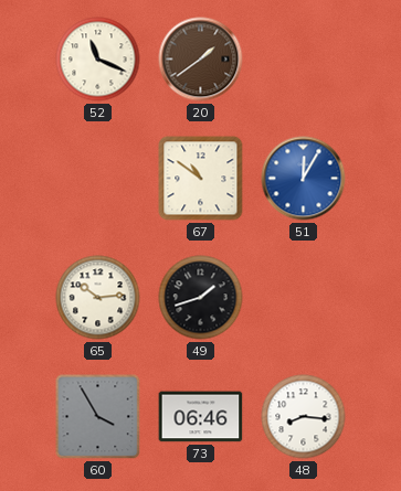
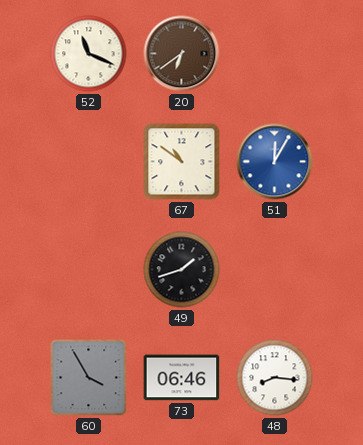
20: 1:39 -> 6:39 (182, 54)
65: 10:14 -> none (98, 298)
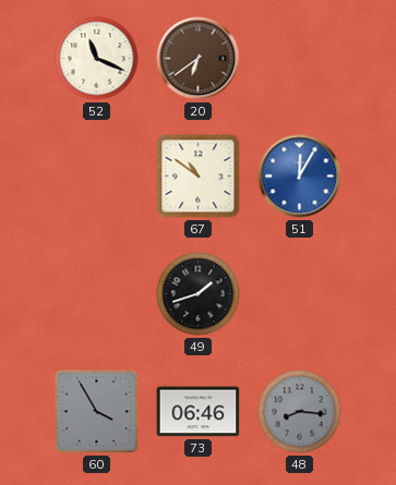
48 dial: white -> grey (300, 412)
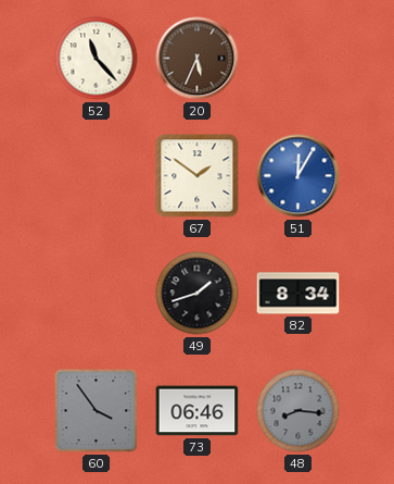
52: 11:19 -> 11:23 (97, 59)
20: 6:39 -> 5:34 (198, 59)
67: 10:51 -> 1:51 (198, 176)
82: none -> 8:34 (298, 294)
60: 3:55 -> 3:54 (97, 411)
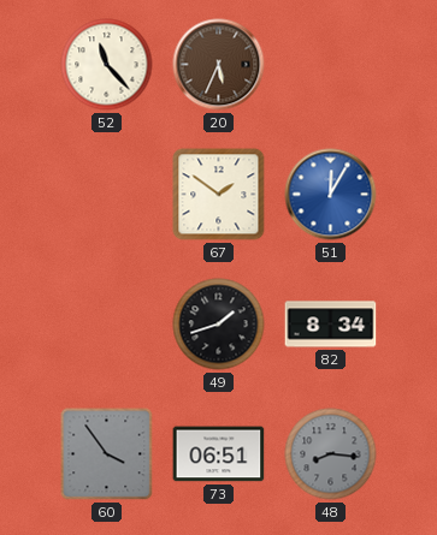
73: 06:46 -> 06:51 (219, 454)
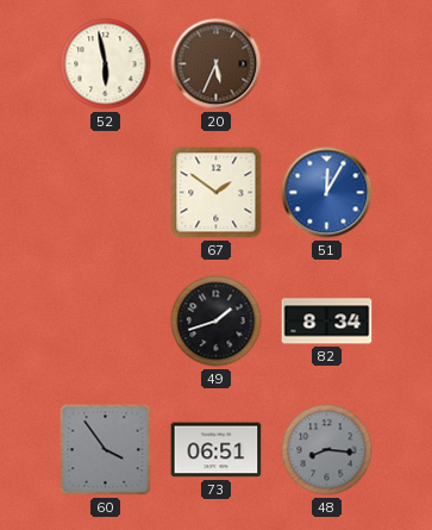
52: 11:23 -> 5:58 (106, 64)
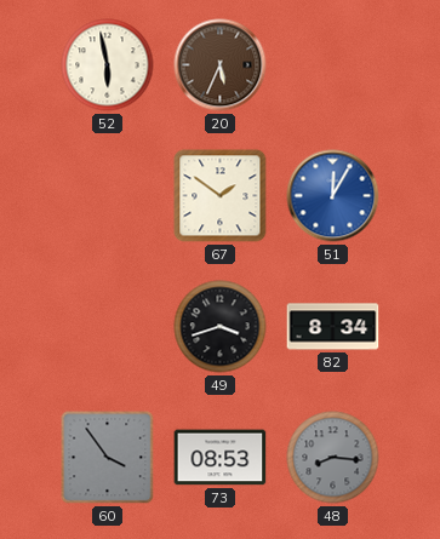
49: 1:42 -> 3:42 (221, 327)
73: 06:51 -> 08:53 (221, 458)
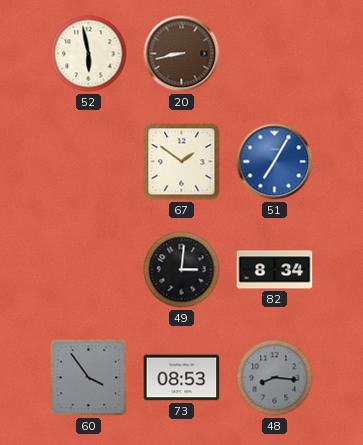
20: 5:34 -> 8:43 (182, 54)
51: 12:05 -> 7:05 (275, 162)
49: 3:42 -> 3:01 (182, 270)
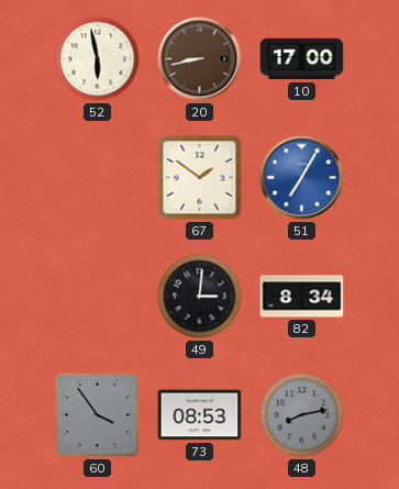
10: none -> 17:00 (302, 59)
48: 8:16 -> 8:13 (302, 415)
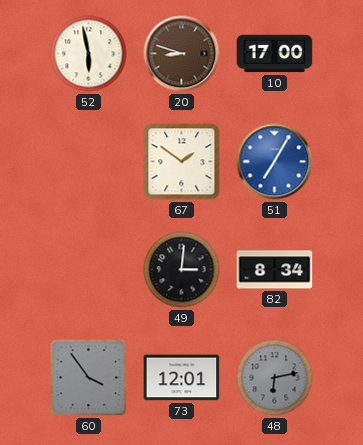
20: 8:43 -> 8:48 (182, 54)
73: 08:53 -> 12:01 (182, 378)
48: 8:13 -> 6:13 (275, 378)
